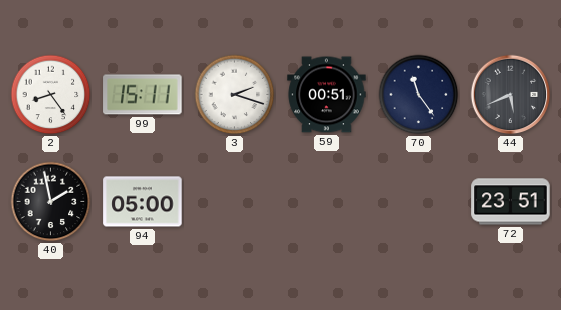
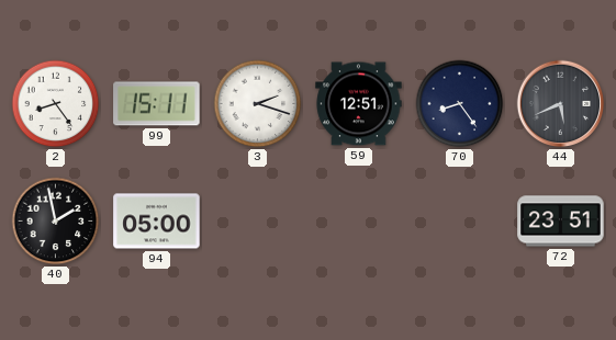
59: 00:51 -> 12:51 (359, 104)
70: 11:24 -> 8:24 (460, 104)
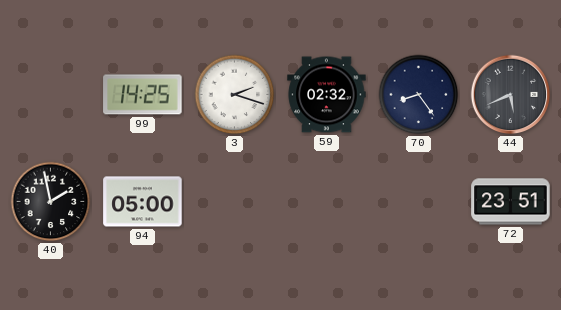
2: 8:24 -> none (56, 104)
99: 15:11 -> 14:25 (143, 95)
59: 12:51 -> 02:32 (327, 95)
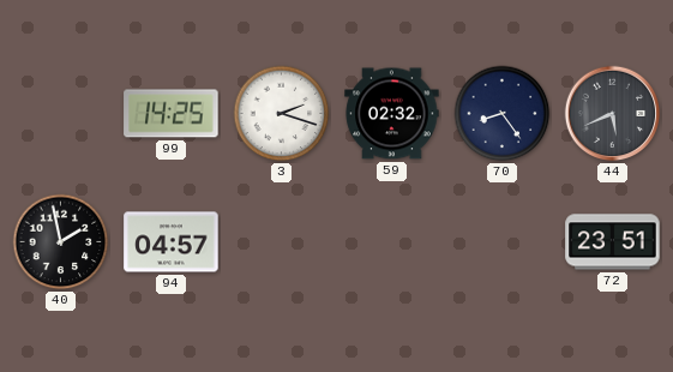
94: 05:00 -> 04:57 (172, 242)
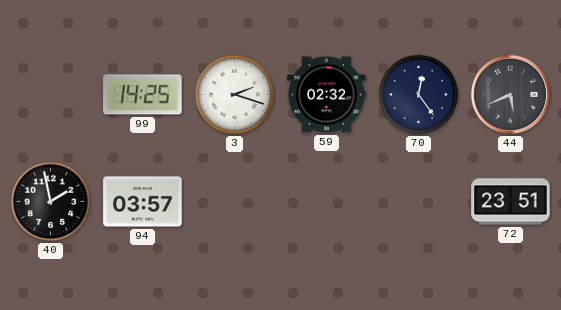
70: 8:24 -> 12:24 (419, 95)
94: 04:57 -> 03:57 (143, 202)
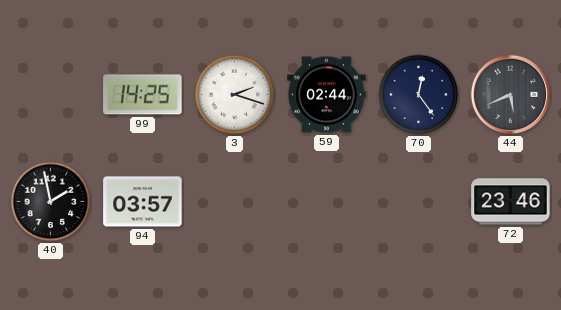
59: 02:32 -> 02:44 (327, 95)
72: 23:51 -> 23:46 (511, 202)
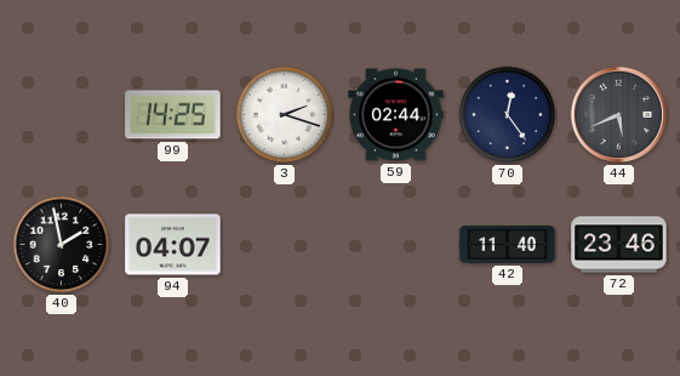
94: 03:57 -> 04:07 (173, 245)
42: none -> 11:40 (508, 245)
